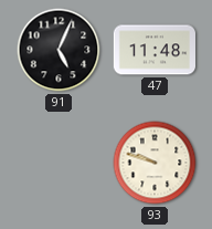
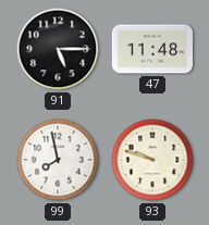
91: 5:04 -> 5:15 (58, 49)
99: none -> 7:58 (58, 160)
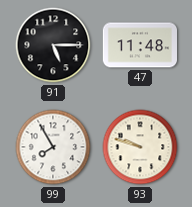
99: 7:58 -> 7:55 (53, 147)
